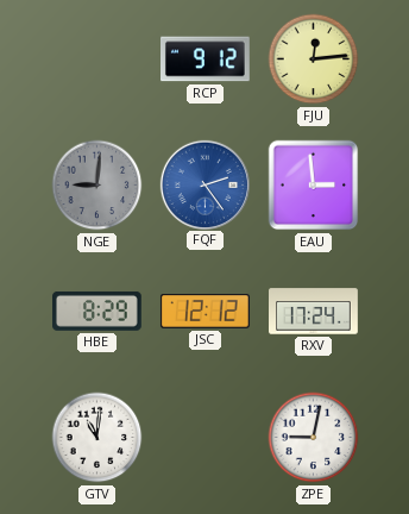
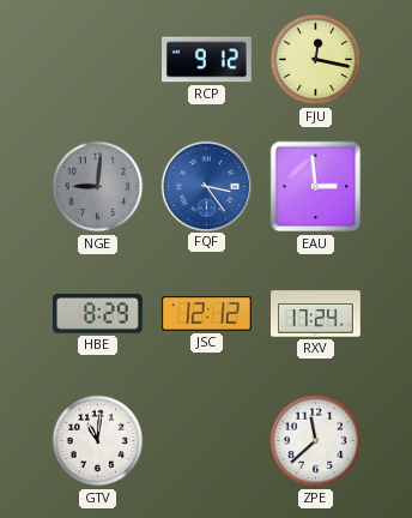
FJU: 12:14 -> 12:17 (316, 60)
FQF: 2:24 -> 3:24 (206, 186)
ZPE: 9:02 -> 11:38 (316, 441)
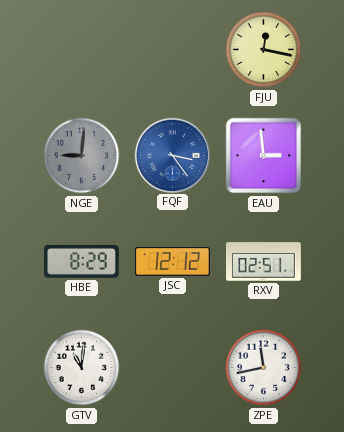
RCP: 9:12 -> none (207, 60)
RXV: 17:24 -> 02:51 (264, 262)
ZPE: 11:38 -> 11:43 (264, 368)
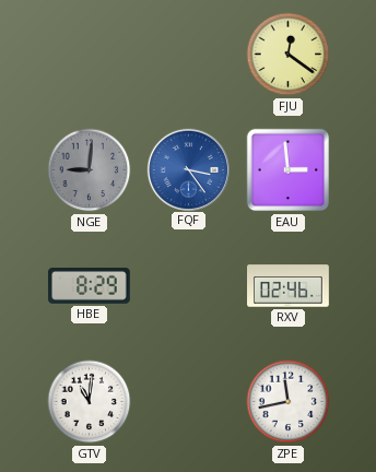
FJU: 12:17 -> 12:21 (289, 55)
JSC: 12:12 -> none (172, 262)
RXV: 02:51 -> 02:46 (289, 286)
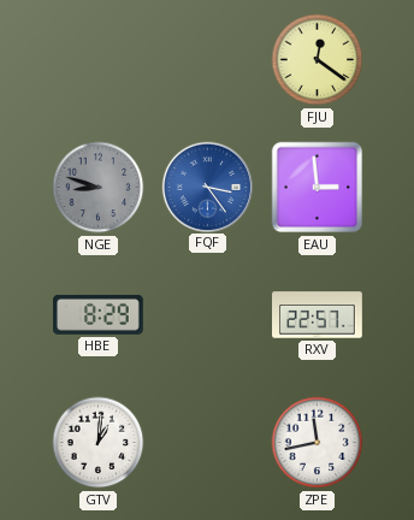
NGE: 9:01 -> 8:48 (99, 188)
RXV: 02:46 -> 22:57 (318, 315)
GTV: 11:01 -> 1:01 (99, 443)
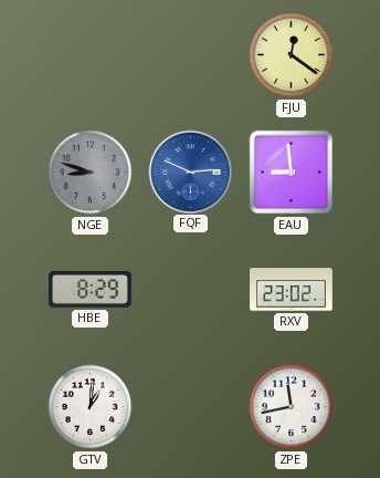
FQF: 3:24 -> 2:49 (190, 172)
EAU: 2:59 -> 8:59 (292, 173)
RXV: 22:57 -> 23:02 (292, 290)
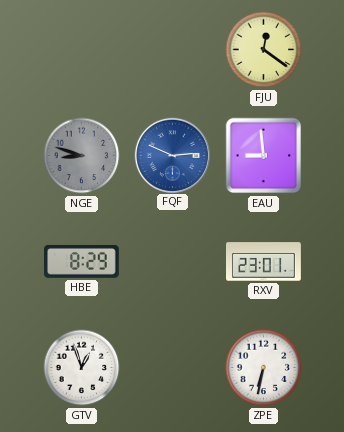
RXV: 23:02 -> 23:01 (264, 262)
GTV: 1:01 -> 12:57 (82, 368)
ZPE: 11:43 -> 6:32 (264, 368)
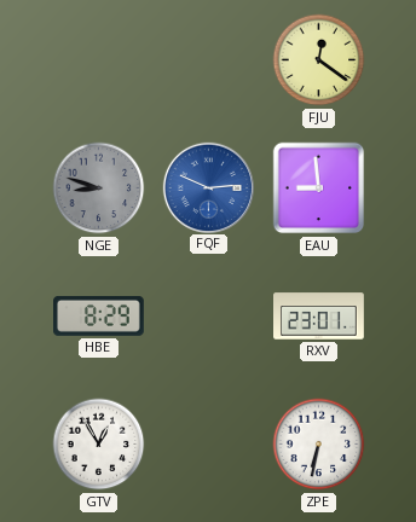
GTV: 12:57 -> 12:55 (99, 445)
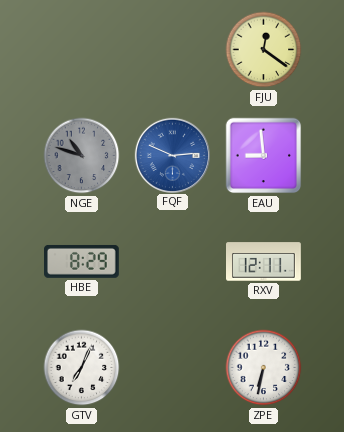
NGE: 8:48 -> 10:48 (82, 156)
RXV: 23:01 -> 12:11 (264, 262)
GTV: 12:55 -> 7:04 (82, 368)
